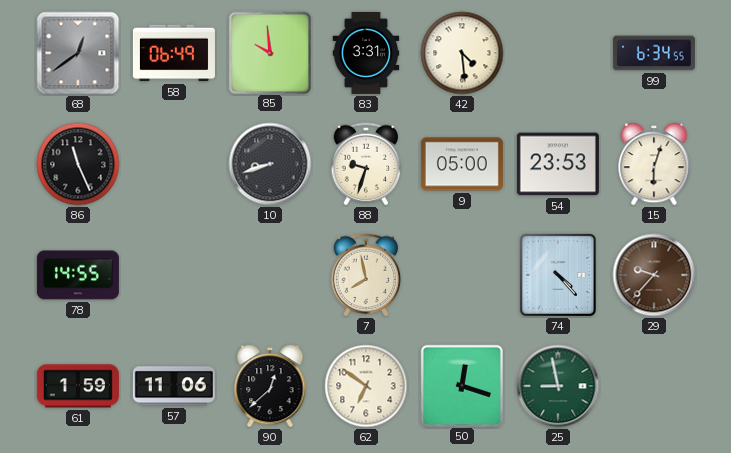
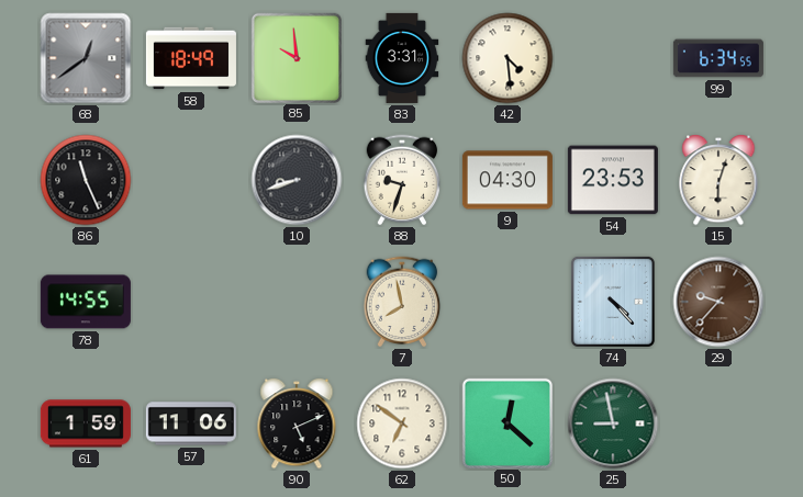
58: 06:49 -> 18:49 (191, 58)
9: 05:00 -> 04:30 (508, 180)
90: 12:38 -> 5:11 (297, 425)
50: 12:18 -> 12:22 (506, 422)
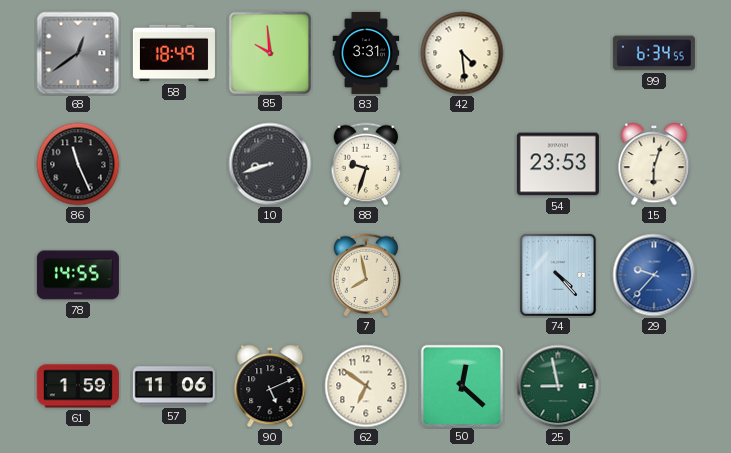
9: 04:30 -> none (508, 180)
29 dial: brown -> blue (654, 275)
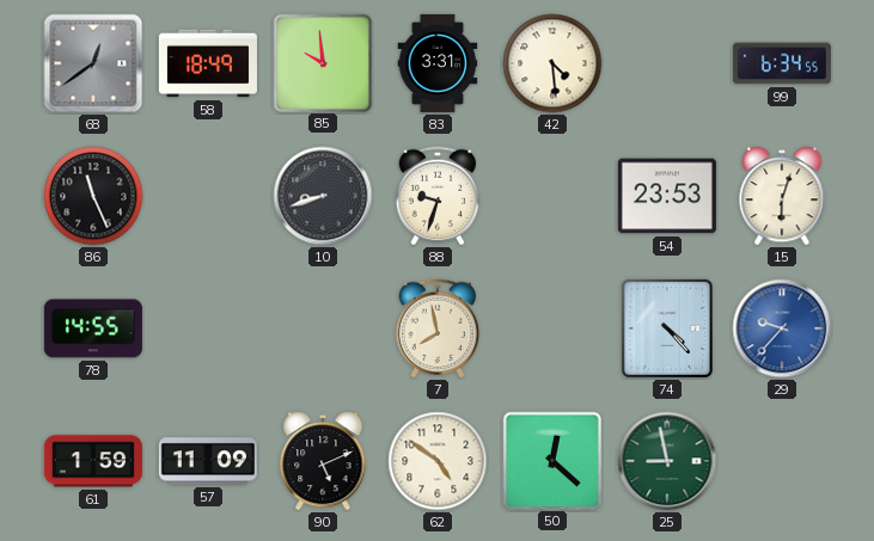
57: 11:06 -> 11:09 (208, 461)
62: 6:51 -> 4:51 (438, 461)
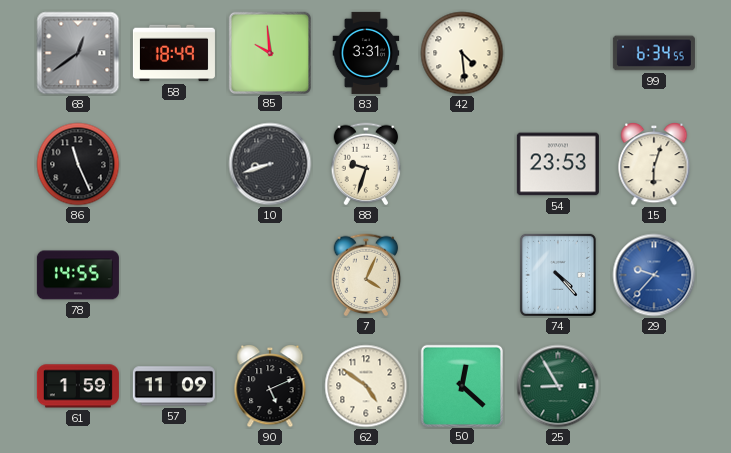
7: 7:58 -> 4:04 (366, 275)
25: 8:58 -> 8:55 (558, 386)
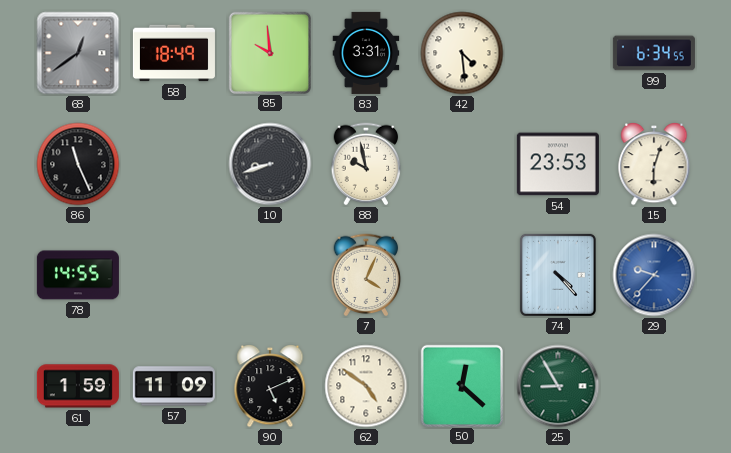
88: 9:33 -> 9:58 (366, 164)
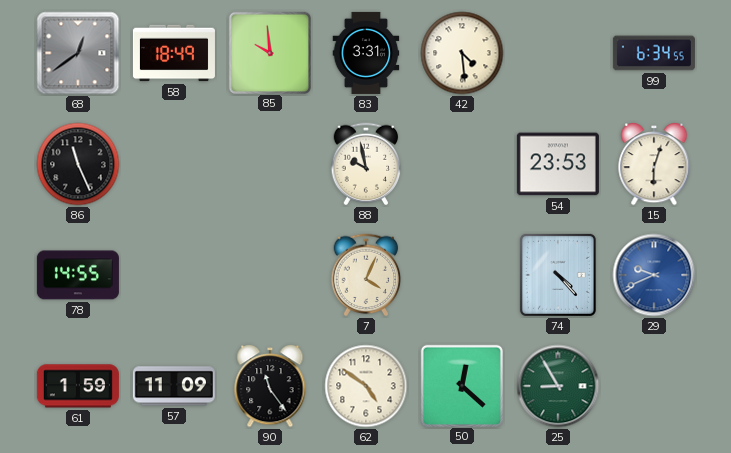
10: 8:42 -> none (270, 164)
29: 9:37 -> 9:41 (654, 275)
90: 5:11 -> 11:24 (270, 387)
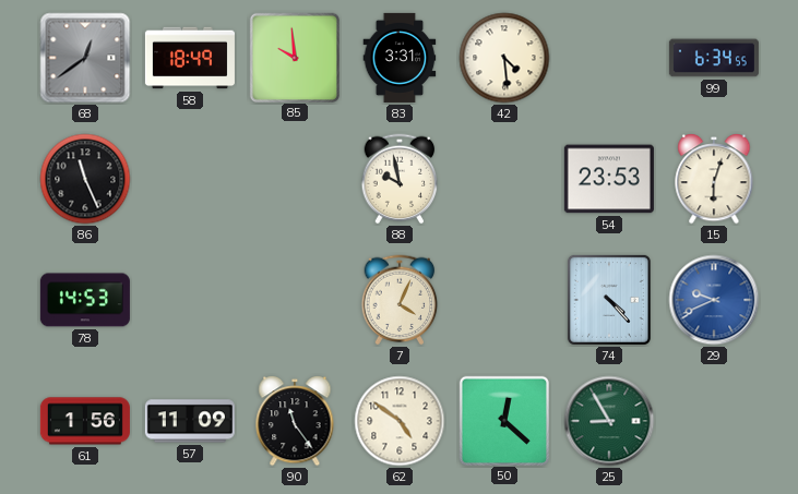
78: 14:55 -> 14:53 (85, 300)
61: 1:59 -> 1:56 (85, 421)
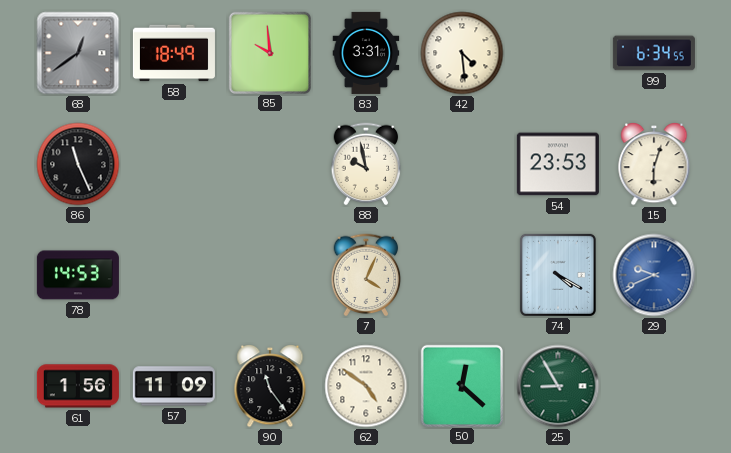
74: 4:23 -> 4:20 (558, 275)
